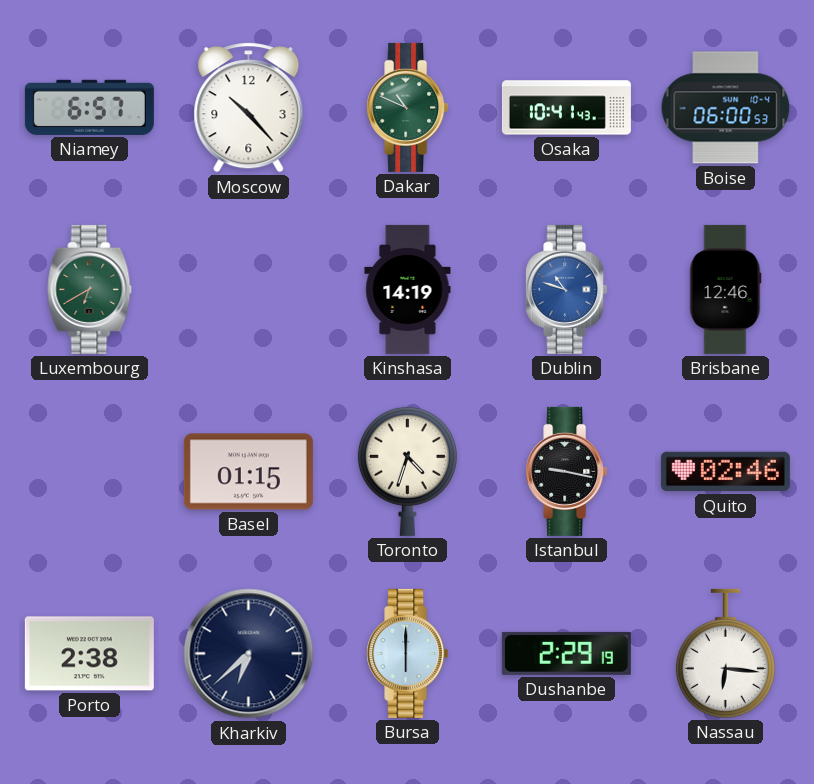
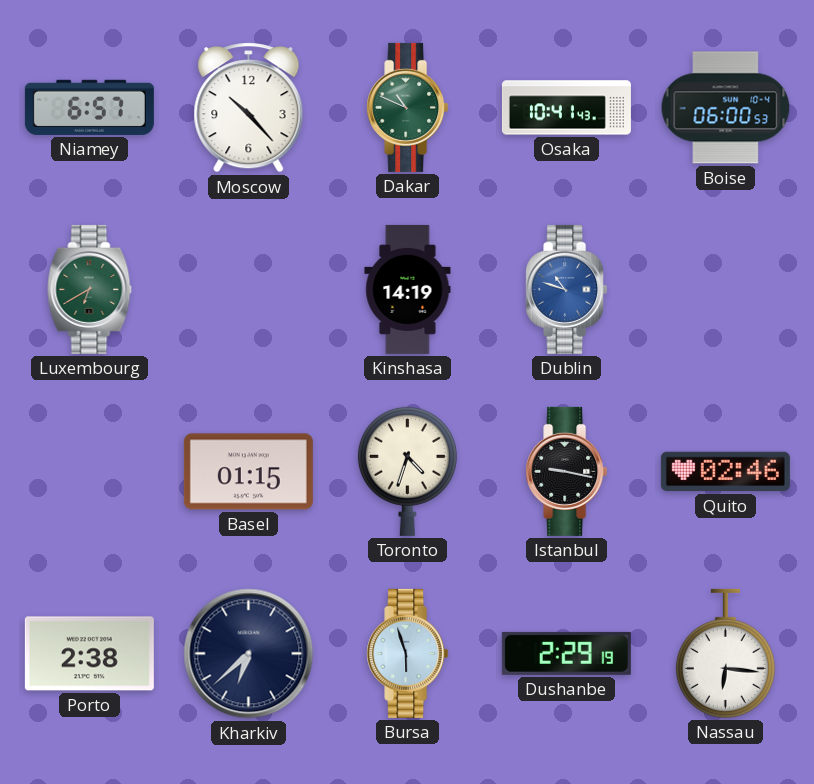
Brisbane: 12:46 -> none (726, 289)
Bursa: 6:00 -> 5:57 (408, 653)
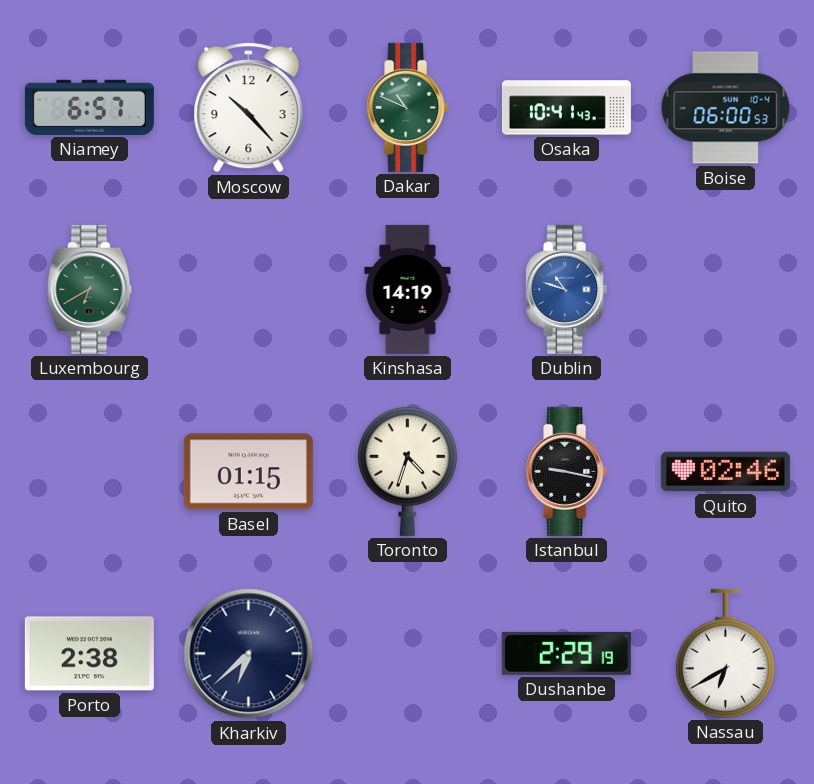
Bursa: 5:57 -> none (408, 653)
Nassau: 6:16 -> 6:40 (725, 653)
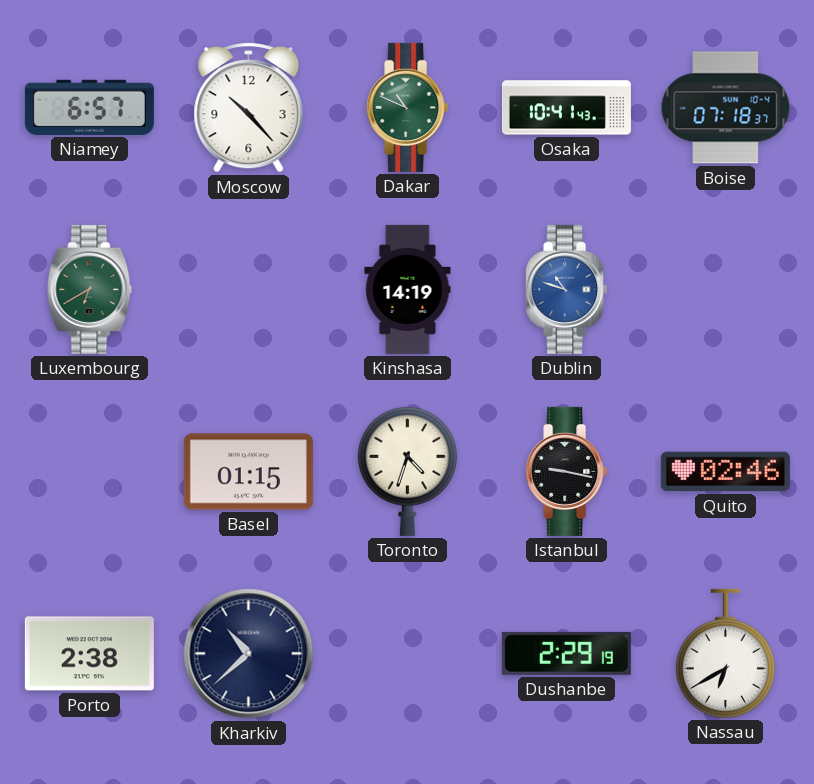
Boise: 06:00 -> 07:18 (726, 108)
Kharkiv: 6:38 -> 10:38 (249, 654)
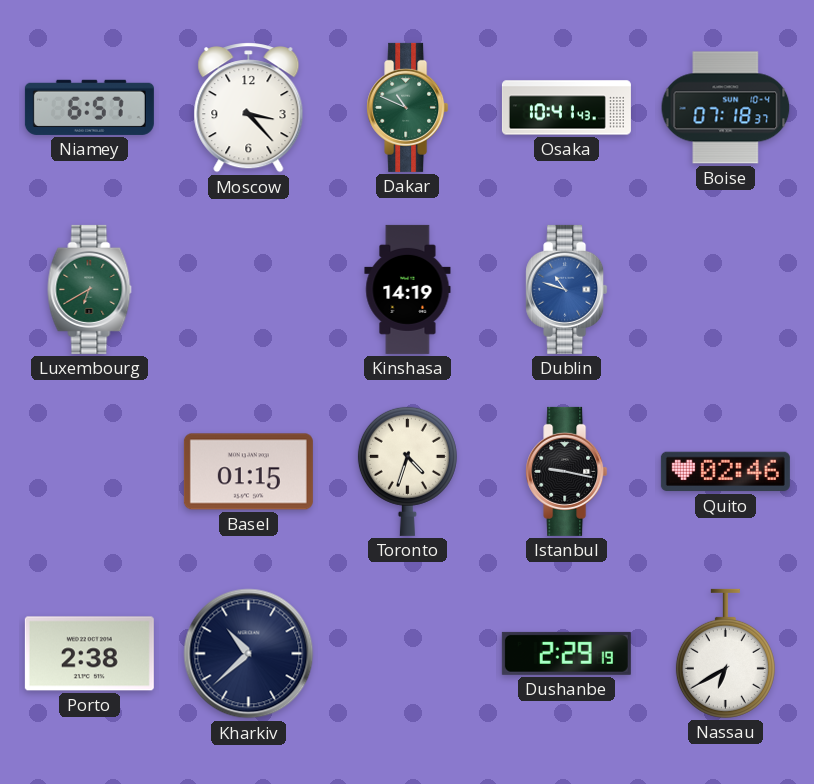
Moscow: 10:23 -> 3:23 (249, 108)
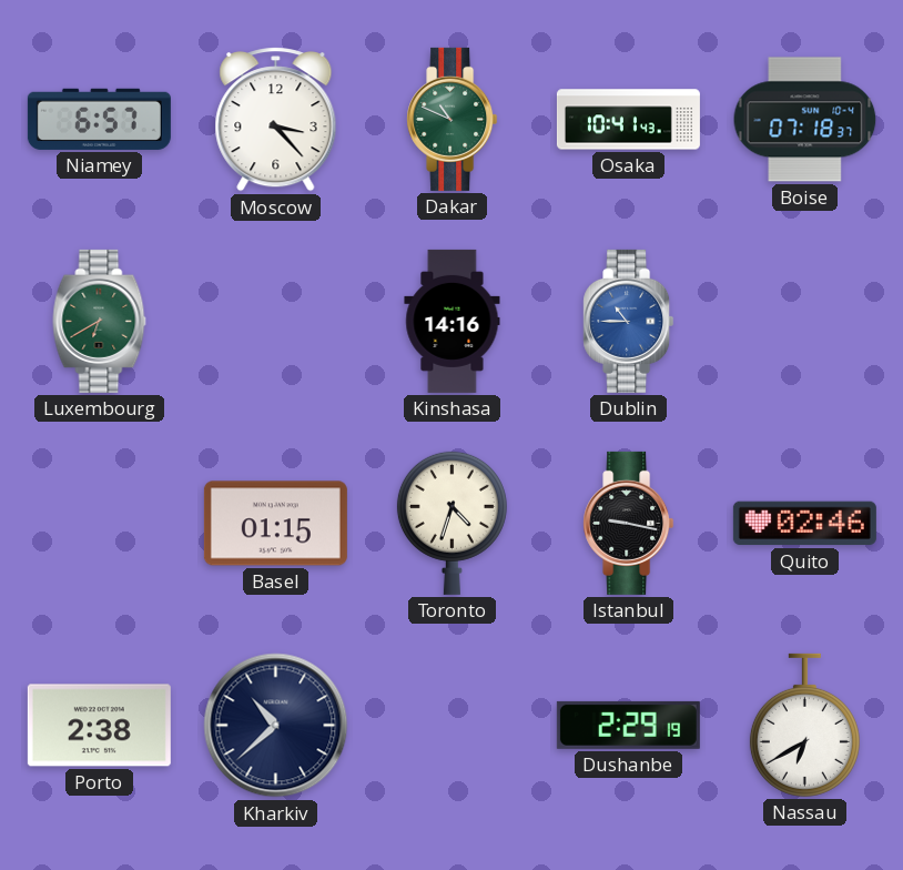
Kinshasa: 14:19 -> 14:16 (453, 321)
Dublin: 10:48 -> 10:45 (629, 321)
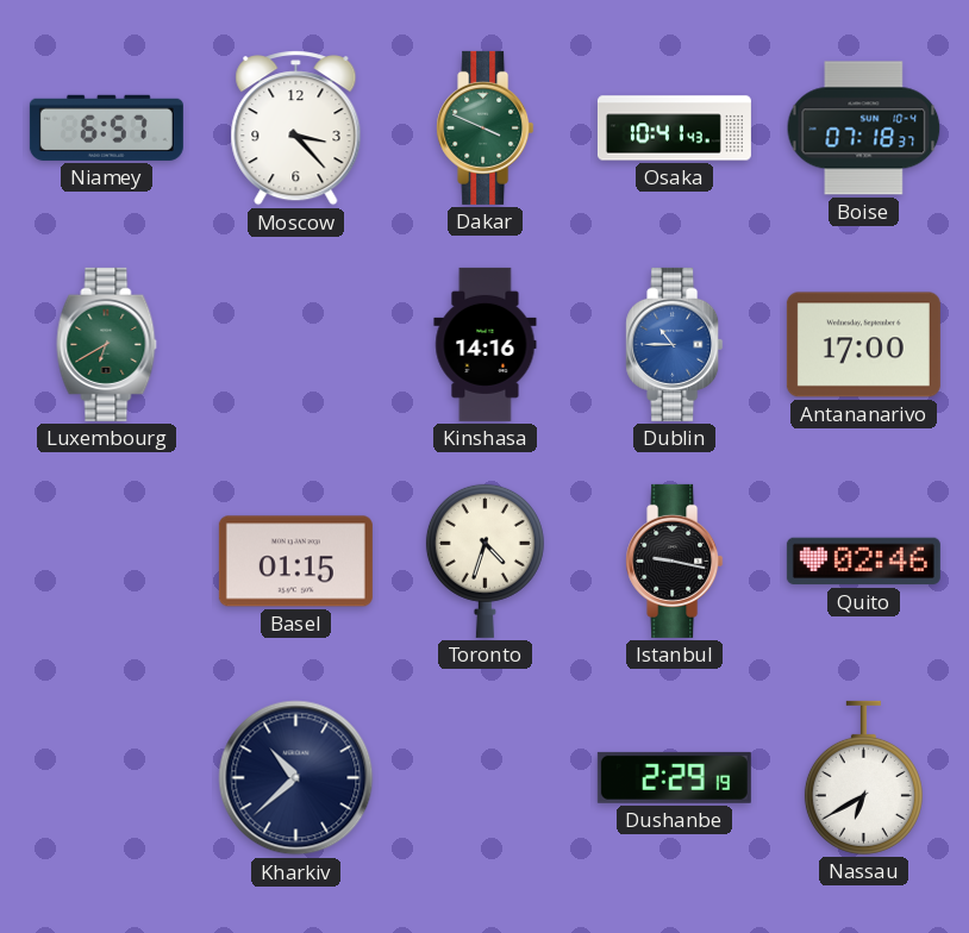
Dakar: 10:49 -> 3:49 (486, 127)
Antananarivo: none -> 17:00 (863, 345)
Porto: 2:38 -> none (99, 726)
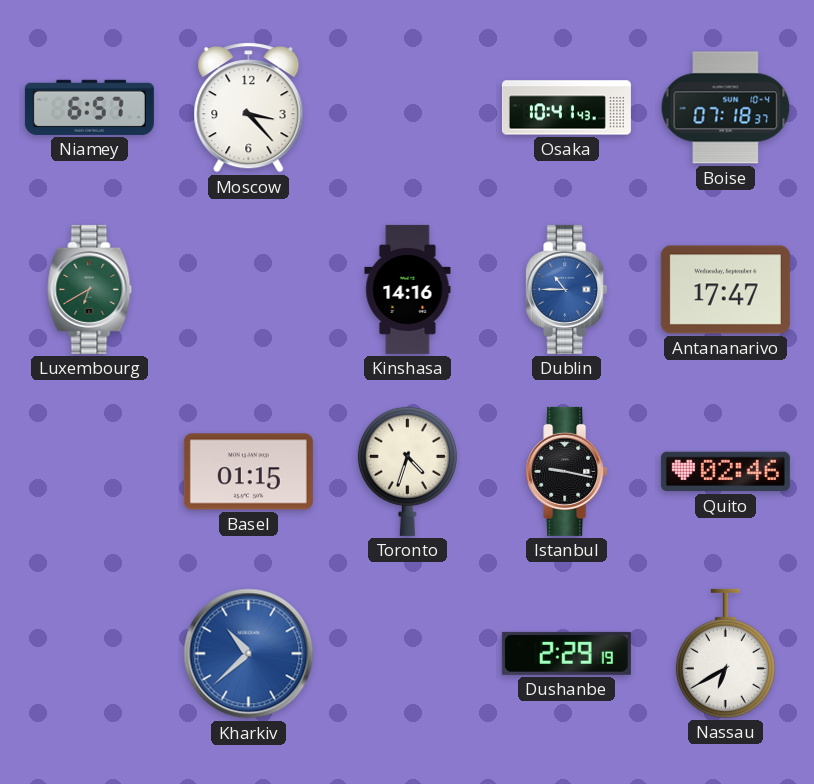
Dakar: 3:49 -> none (486, 127)
Antananarivo: 17:00 -> 17:47 (725, 290)
Kharkiv dial: navy -> blue (249, 654)
